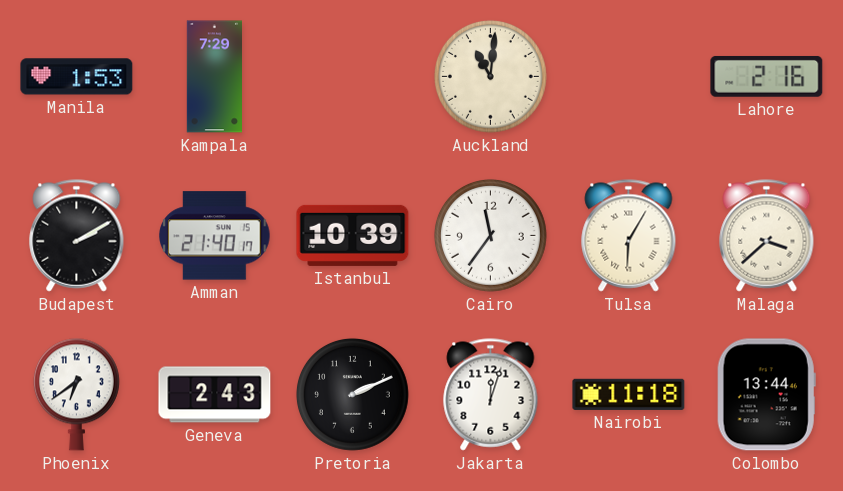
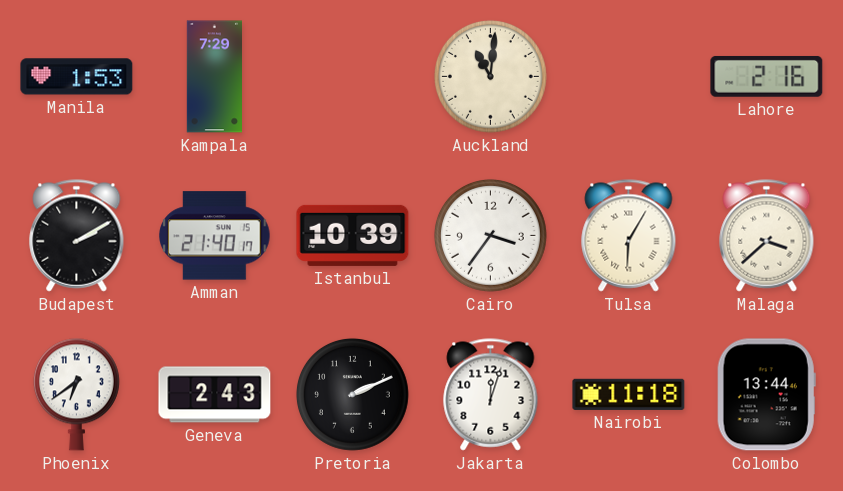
Cairo: 11:36 -> 3:36 (490, 235)
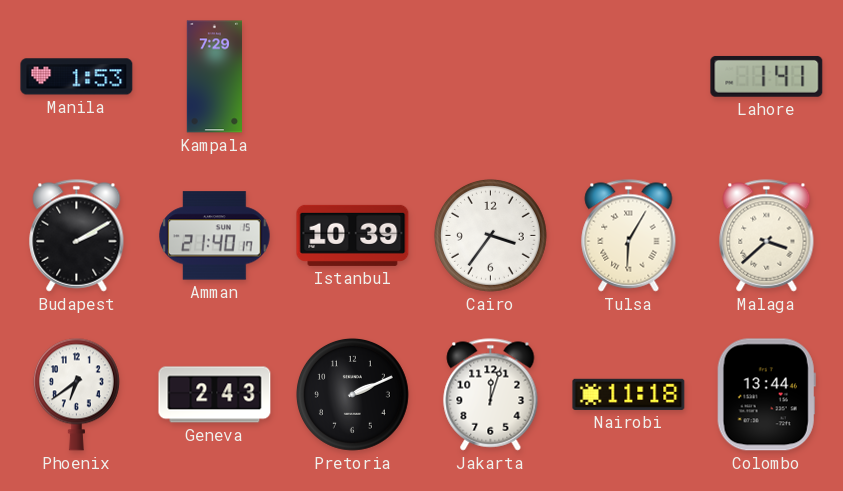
Auckland: 11:01 -> none (490, 76)
Lahore: 2:16 -> 1:41 (767, 76)
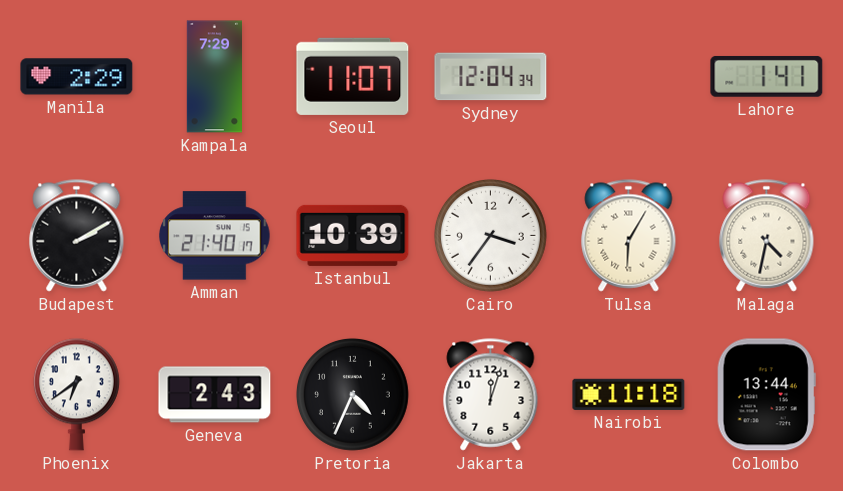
Manila: 1:53 -> 2:29 (77, 77)
Seoul: none -> 11:07 (353, 76)
Sydney: none -> 12:04 (491, 77)
Malaga: 3:38 -> 4:32 (767, 236)
Pretoria: 2:11 -> 4:34 (352, 394)
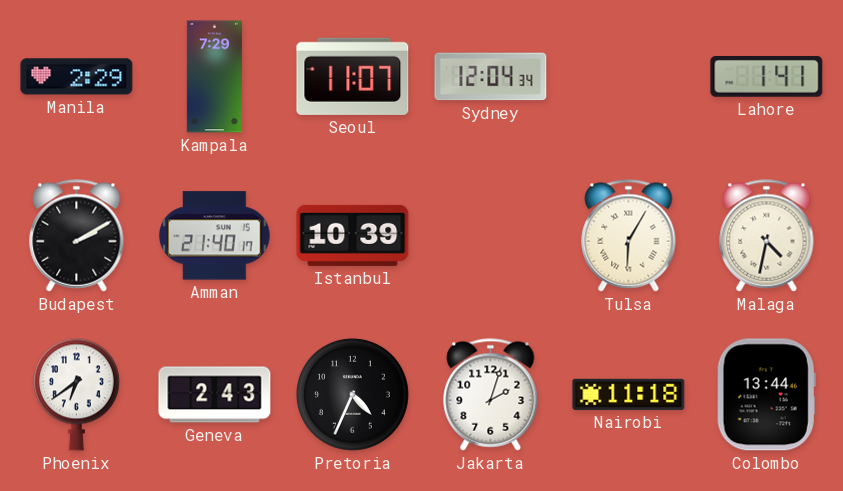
Cairo: 3:36 -> none (490, 235)
Jakarta: 12:03 -> 2:03 (491, 395)
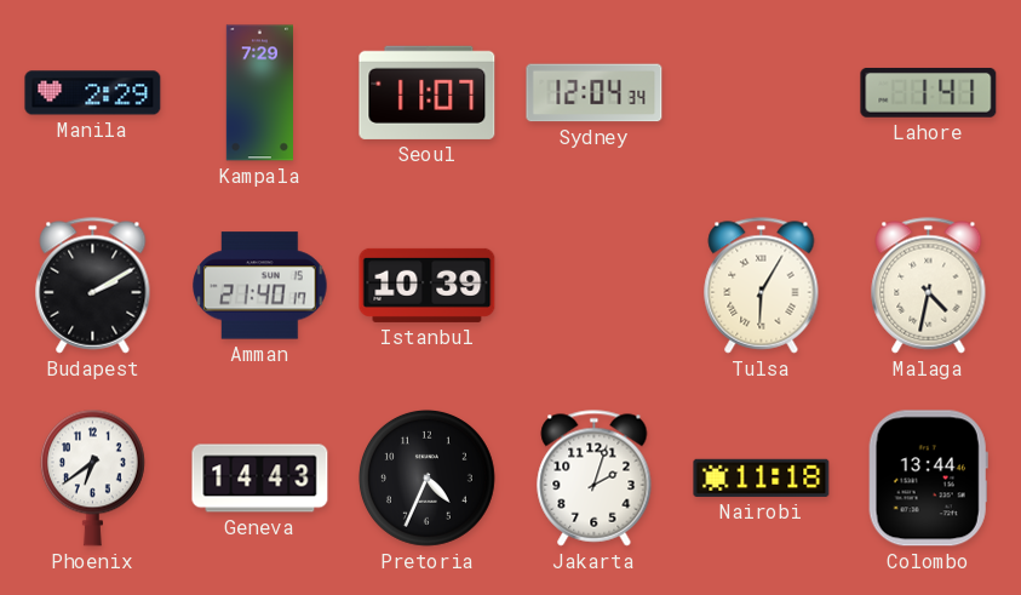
Geneva: 2:43 -> 14:43 (260, 479)
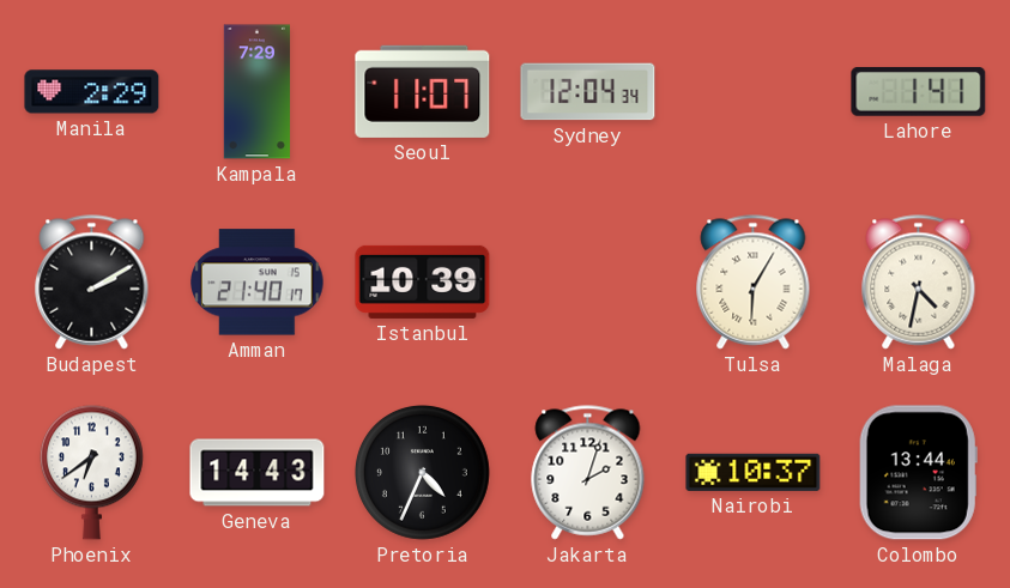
Nairobi: 11:18 -> 10:37 (754, 472)
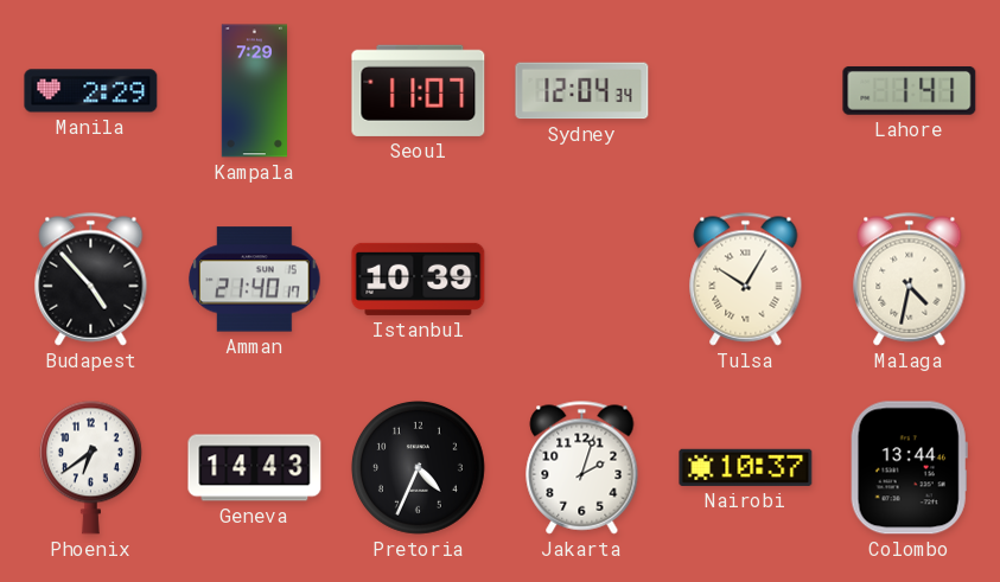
Budapest: 2:10 -> 4:53 (91, 280)
Tulsa: 6:05 -> 10:05 (746, 280)
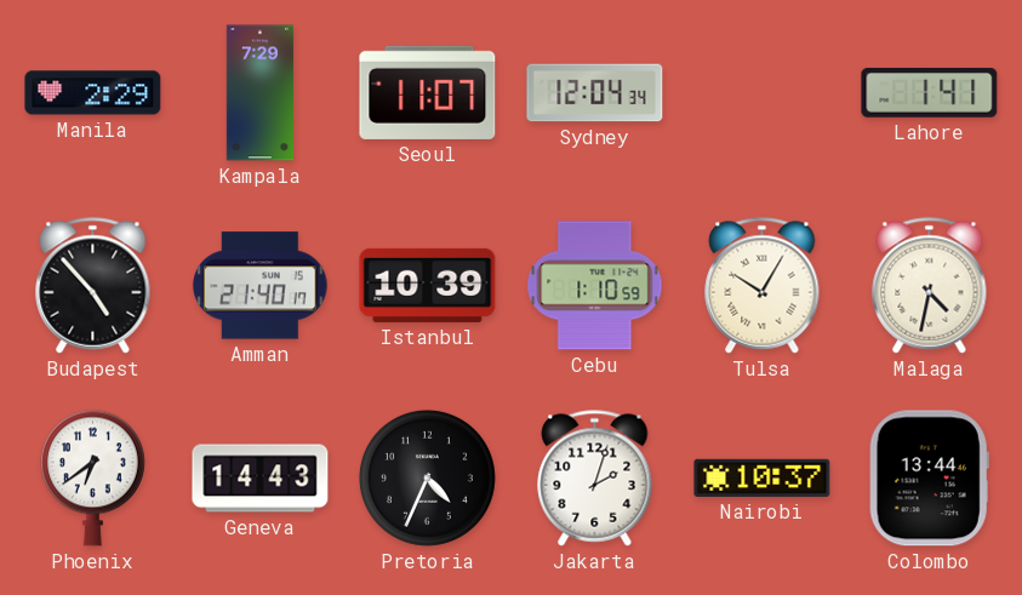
Cebu: none -> 1:10 (595, 286)
